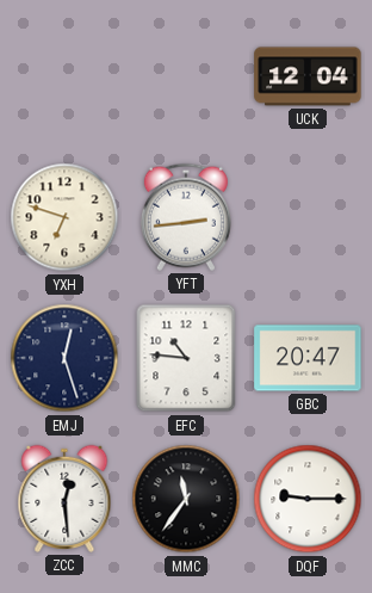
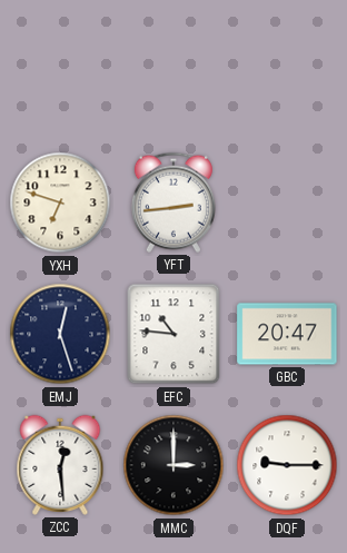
UCK: 12:04 -> none (308, 76)
MMC: 11:36 -> 3:00 (173, 465)
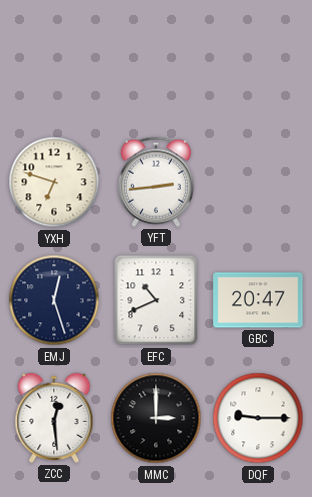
EFC: 10:46 -> 10:41 (156, 300)
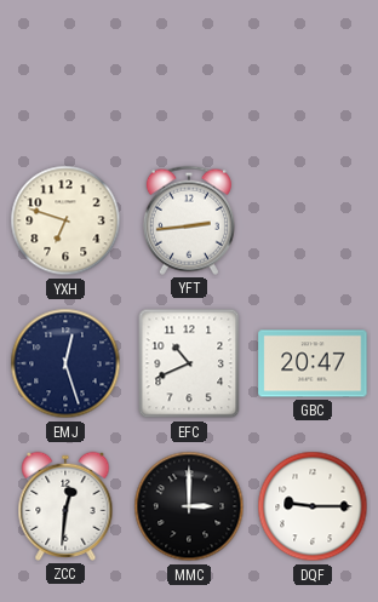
ZCC: 12:29 -> 12:31 (65, 506)
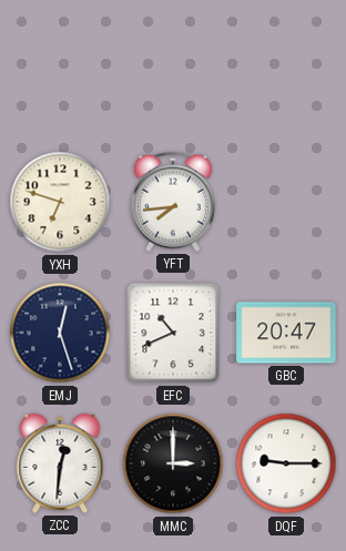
YFT: 2:44 -> 7:44 (173, 202)
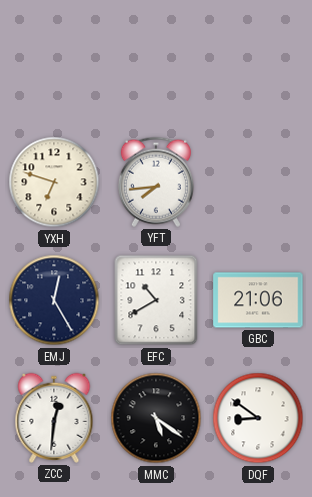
EMJ: 12:27 -> 12:25 (54, 300)
EFC: 10:41 -> 10:40 (156, 300)
GBC: 20:47 -> 21:06 (258, 300)
MMC: 3:00 -> 5:21 (156, 418)
DQF: 9:15 -> 8:51 (258, 418)
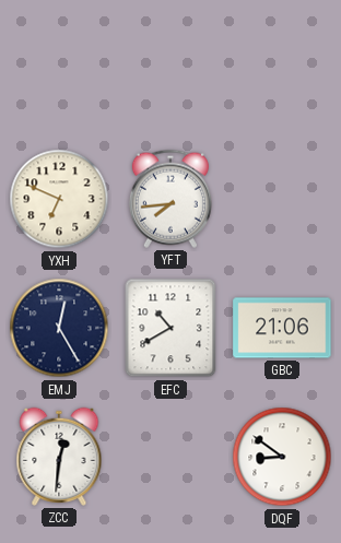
YXH: 6:48 -> 6:49 (59, 199)
MMC: 5:21 -> none (156, 418)
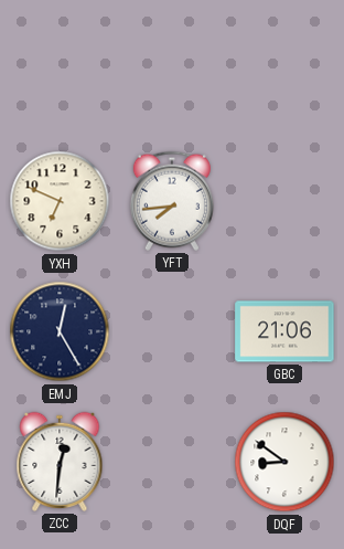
EFC: 10:40 -> none (170, 328)
